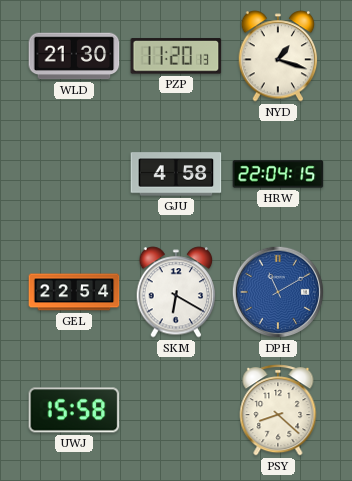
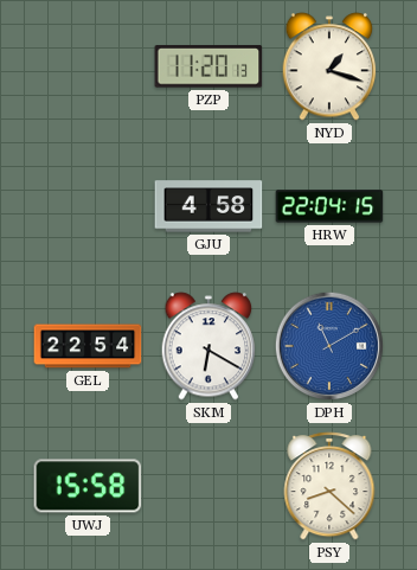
WLD: 21:30 -> none (74, 56)
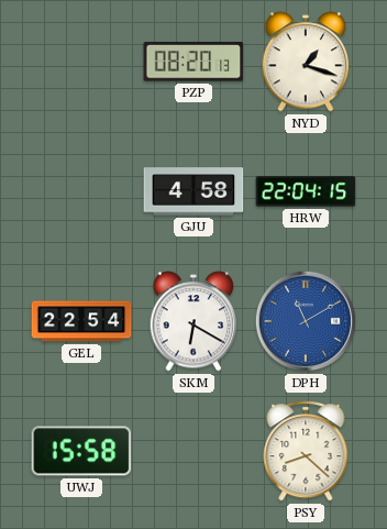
PZP: 11:20 -> 08:20 (193, 62)
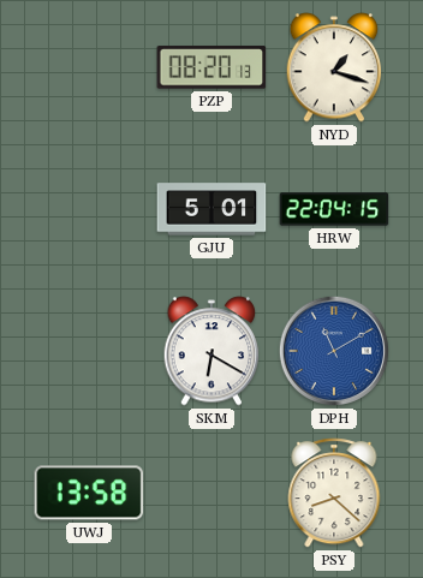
GJU: 4:58 -> 5:01 (211, 209)
GEL: 22:54 -> none (81, 321)
UWJ: 15:58 -> 13:58 (89, 493)
